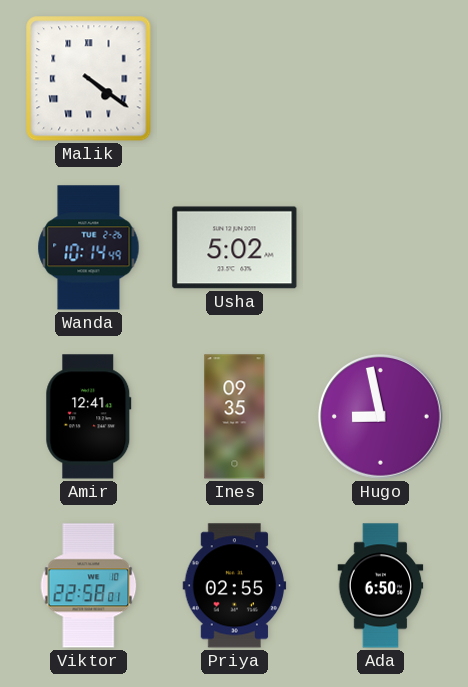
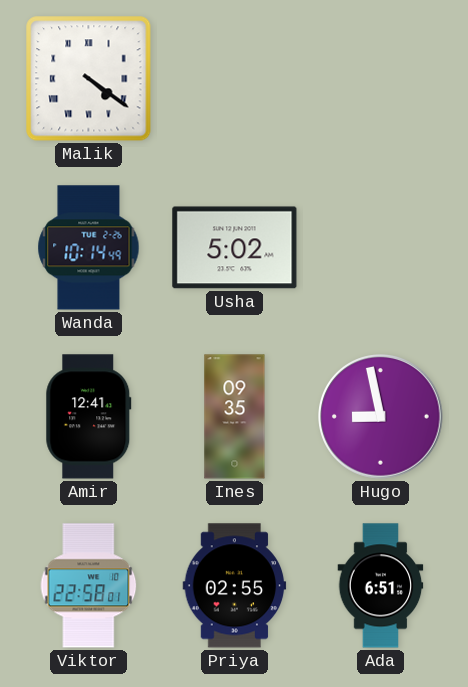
Ada: 6:50 -> 6:51 (381, 586)
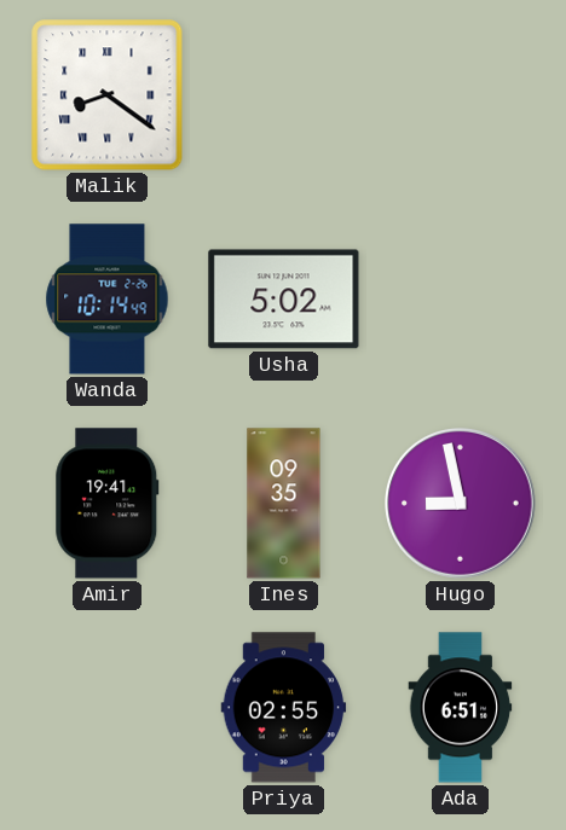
Malik: 4:21 -> 8:21 (108, 95)
Amir: 12:41 -> 19:41 (108, 504)
Viktor: 22:58 -> none (89, 586)
